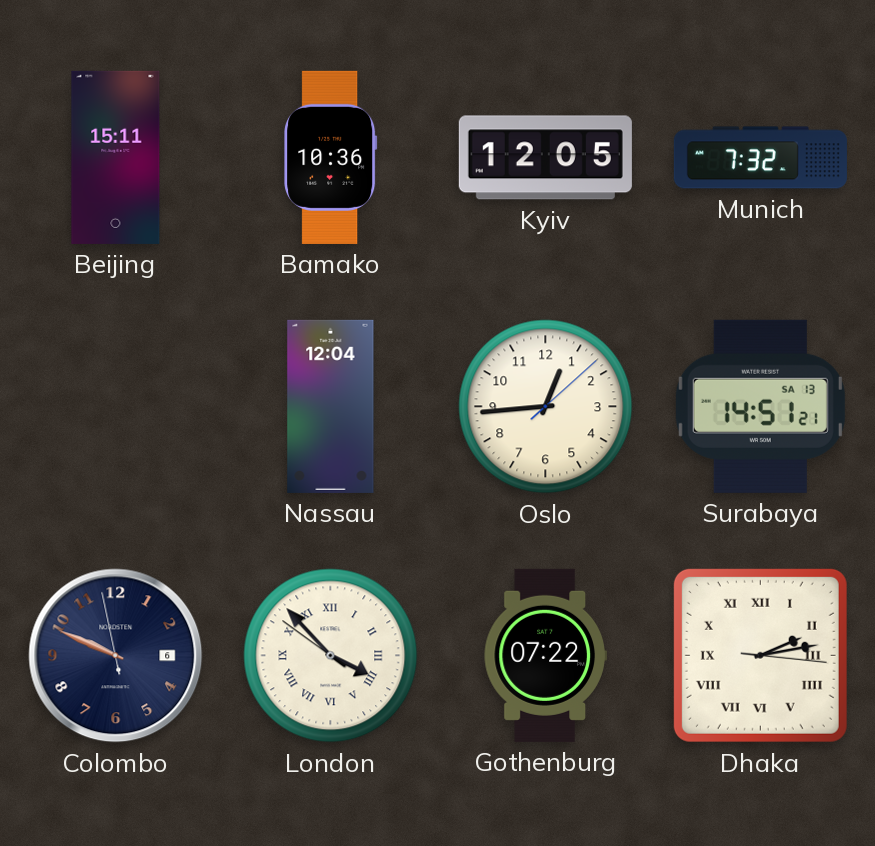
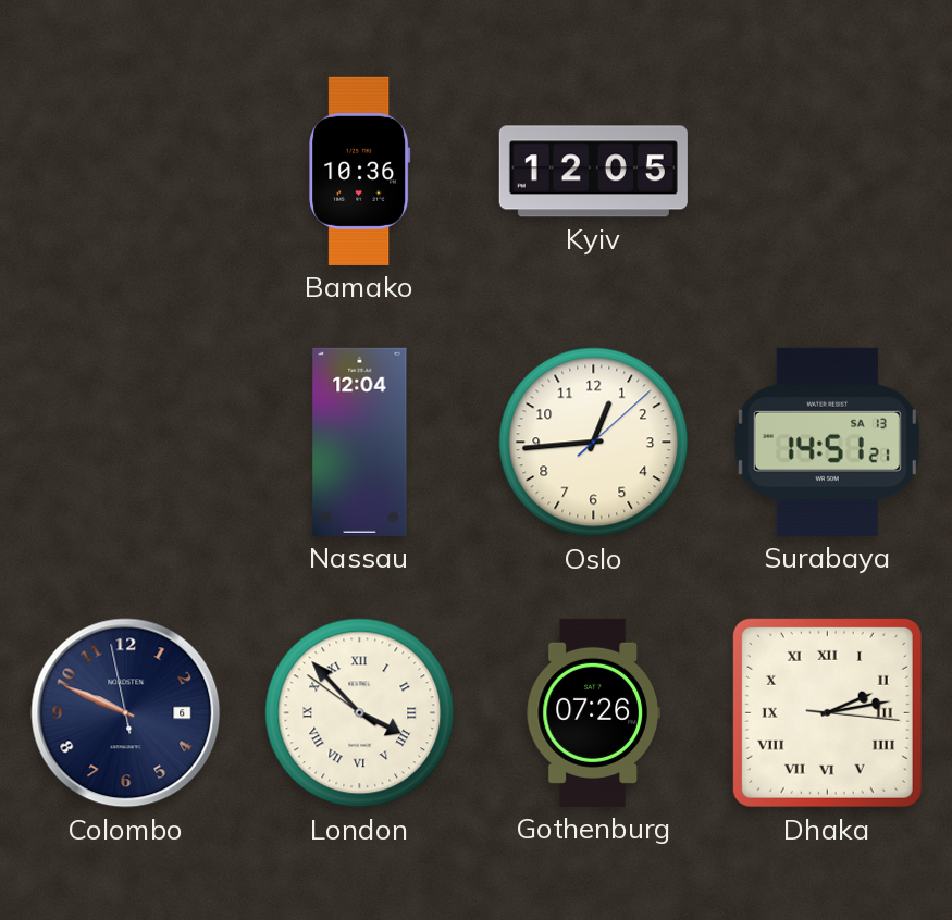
Beijing: 15:11 -> none (116, 157)
Munich: 7:32 -> none (760, 158)
Gothenburg: 07:22 -> 07:26 (593, 712)
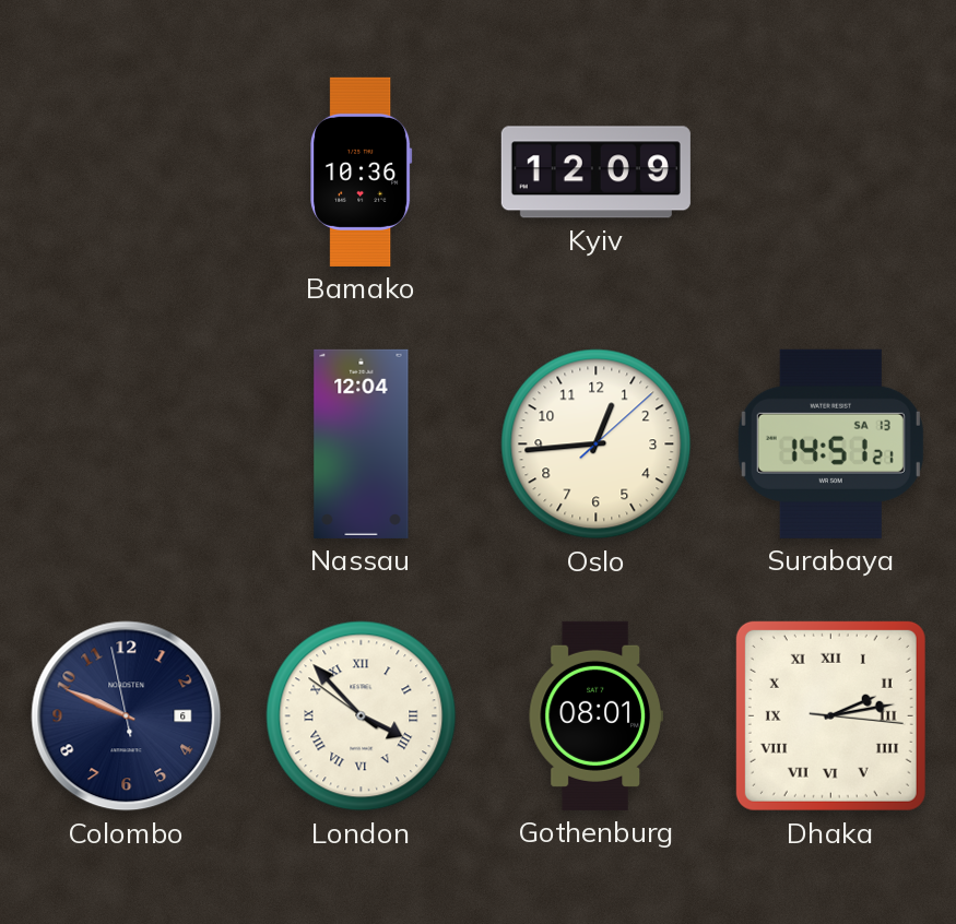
Kyiv: 12:05 -> 12:09 (595, 173)
Gothenburg: 07:26 -> 08:01 (595, 715)
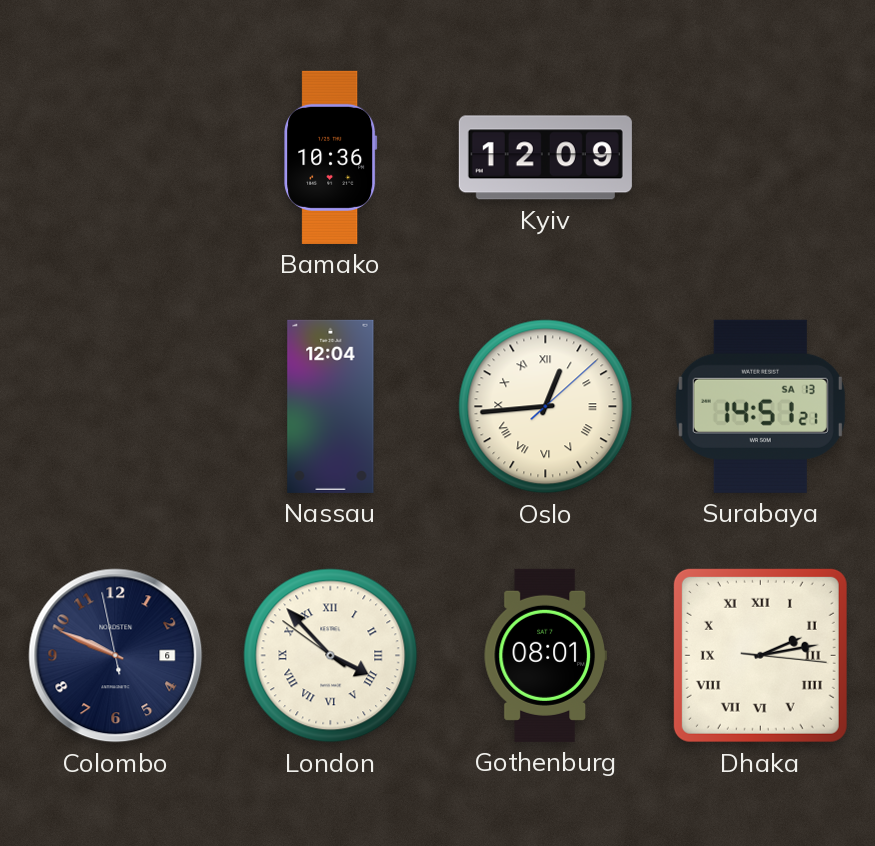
Oslo numerals: Arabic -> Roman (546, 407)
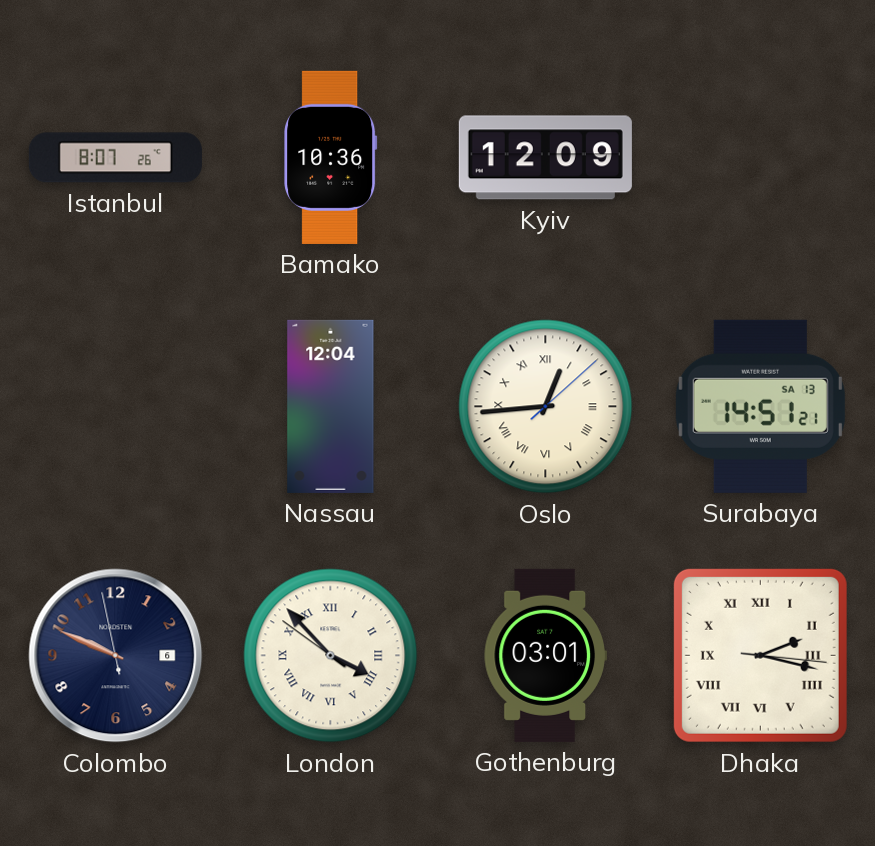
Istanbul: none -> 8:07 (115, 158)
Gothenburg: 08:01 -> 03:01 (545, 655)
Dhaka: 2:13 -> 2:17 (760, 655)
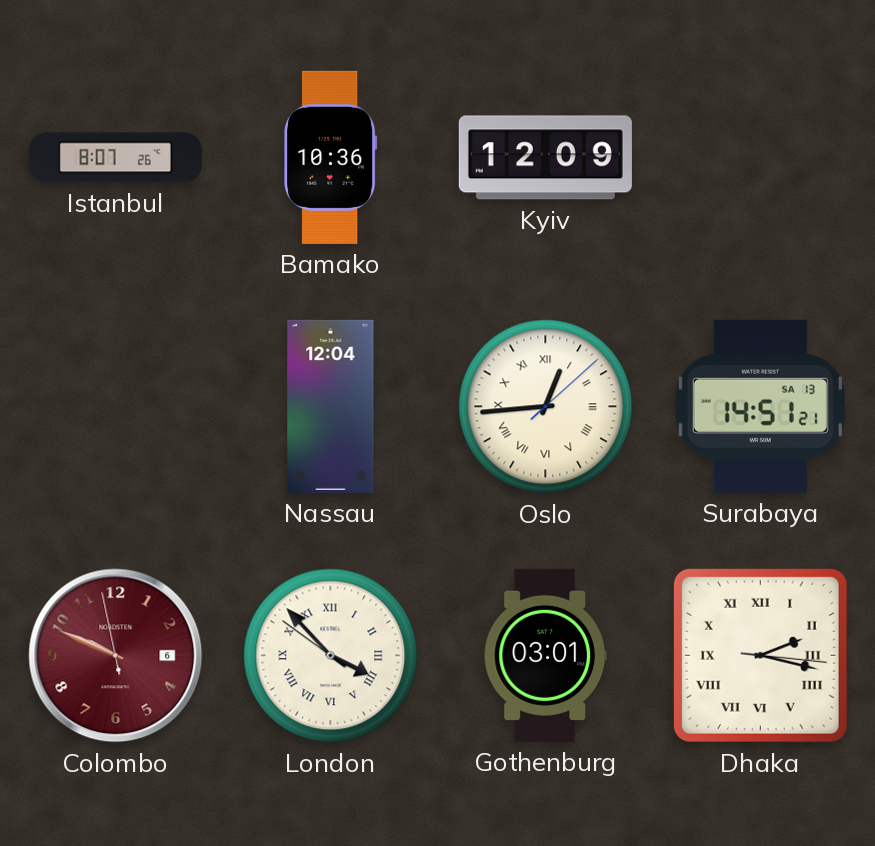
Colombo dial: navy -> burgundy (116, 656)
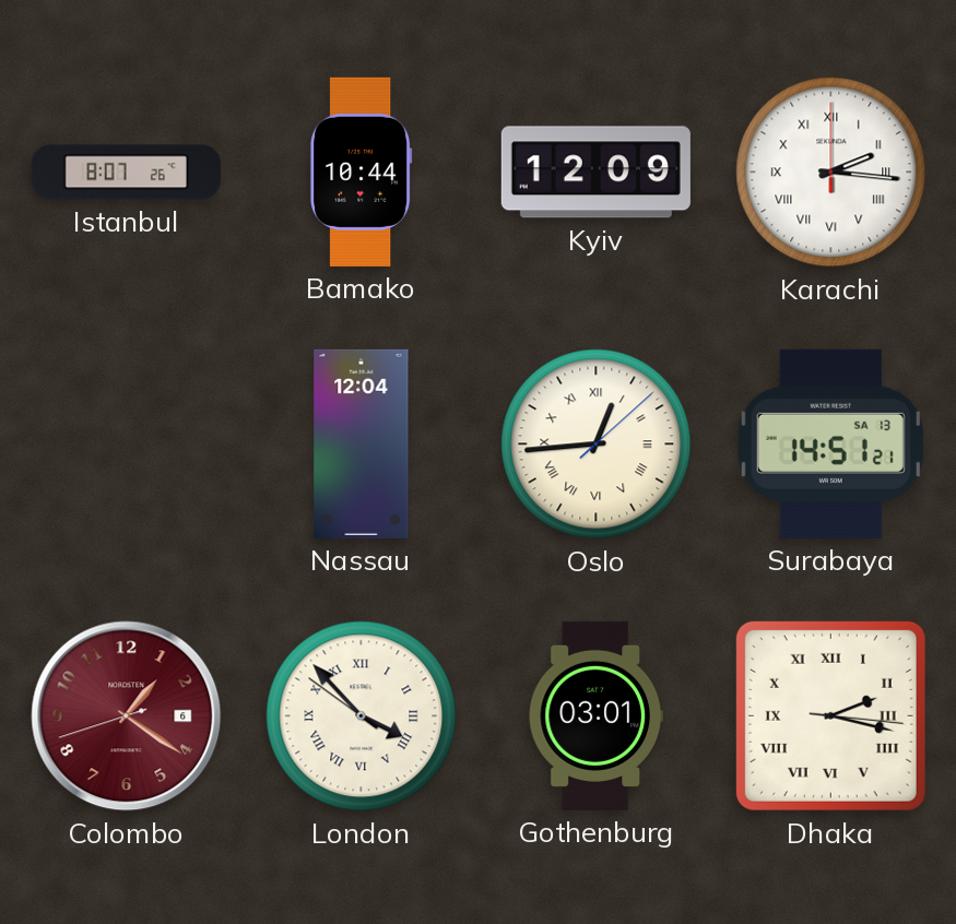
Bamako: 10:36 -> 10:44 (362, 171)
Karachi: none -> 2:16 (831, 173)
Colombo: 9:48 -> 1:20 (127, 716)
